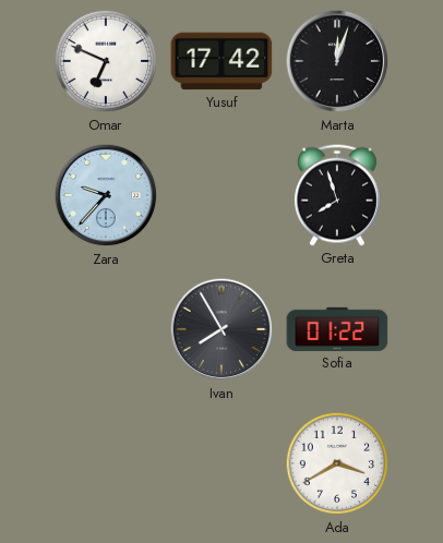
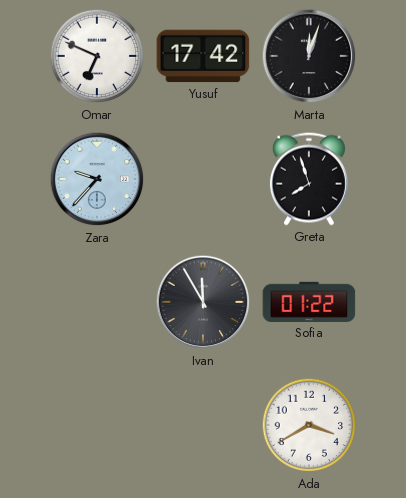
Ivan: 7:55 -> 11:55 (203, 302)
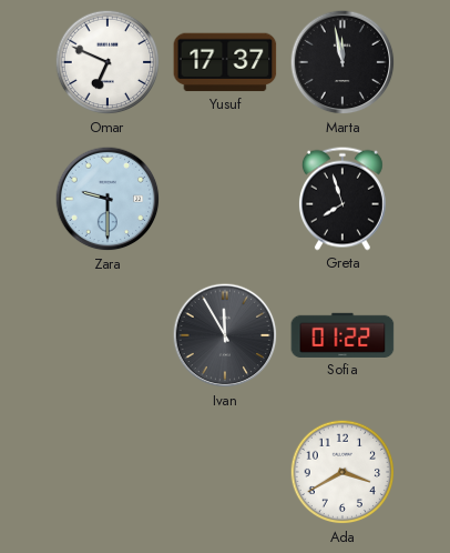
Yusuf: 17:42 -> 17:37 (225, 62)
Marta: 12:03 -> 11:58 (342, 62)
Zara: 9:37 -> 9:30 (108, 199)
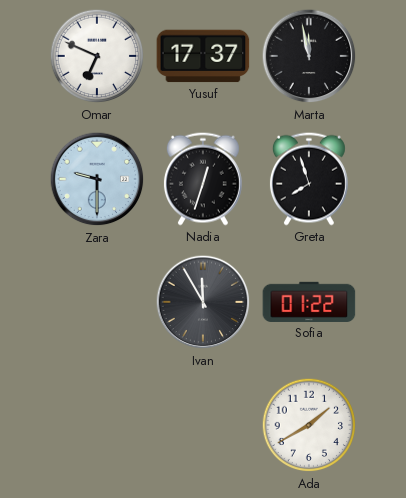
Nadia: none -> 12:33 (203, 179)
Ada: 3:40 -> 1:40 (309, 425)
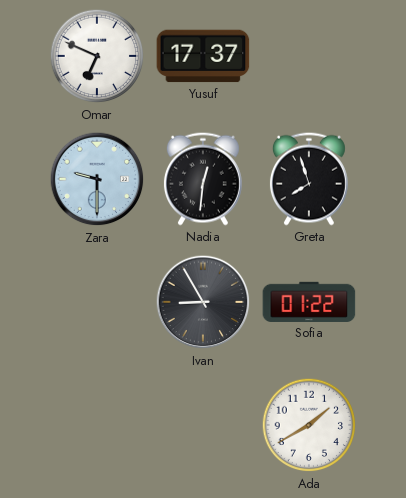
Marta: 11:58 -> none (309, 56)
Nadia: 12:33 -> 12:31 (203, 179)
Ivan: 11:55 -> 8:55 (203, 302)
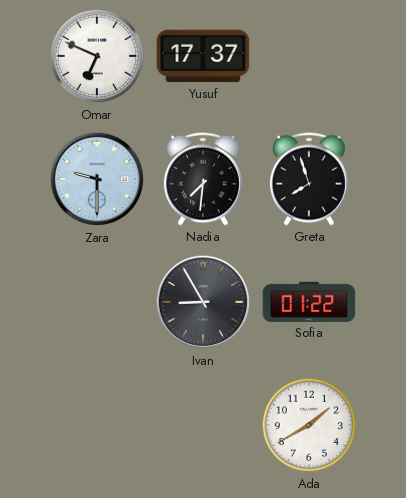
Nadia: 12:31 -> 7:31 (203, 179)
